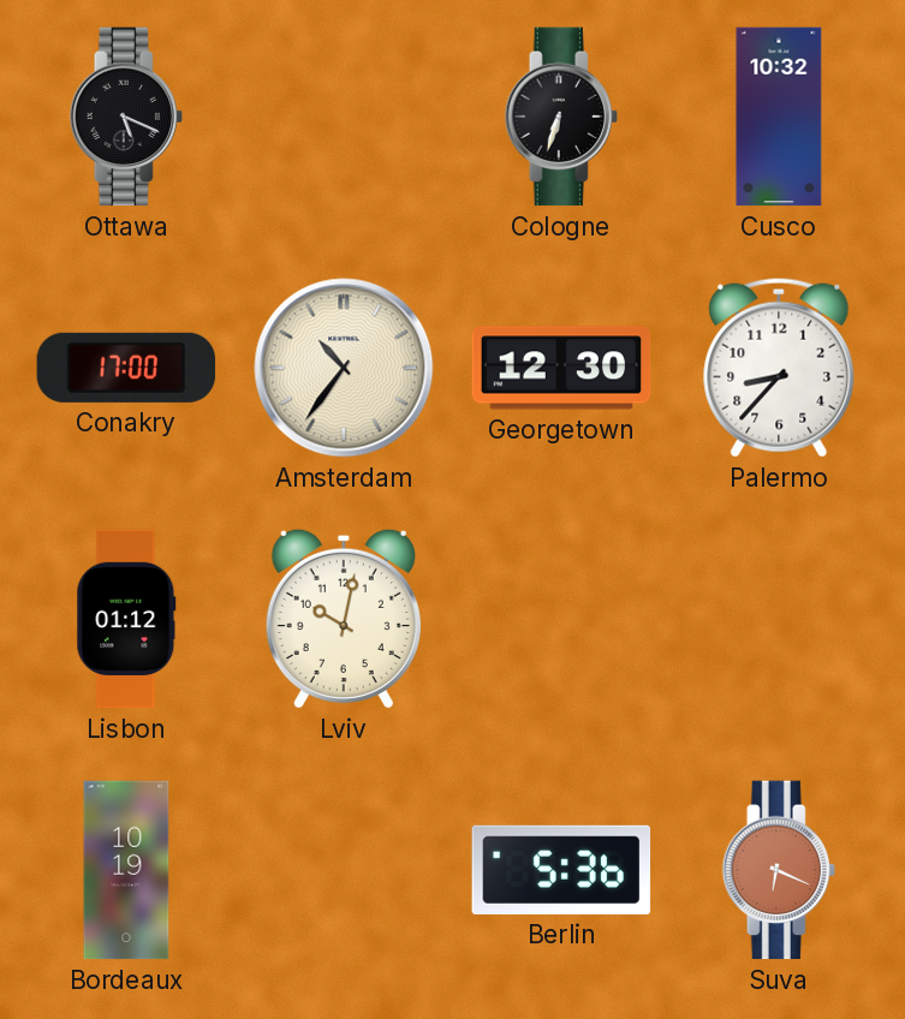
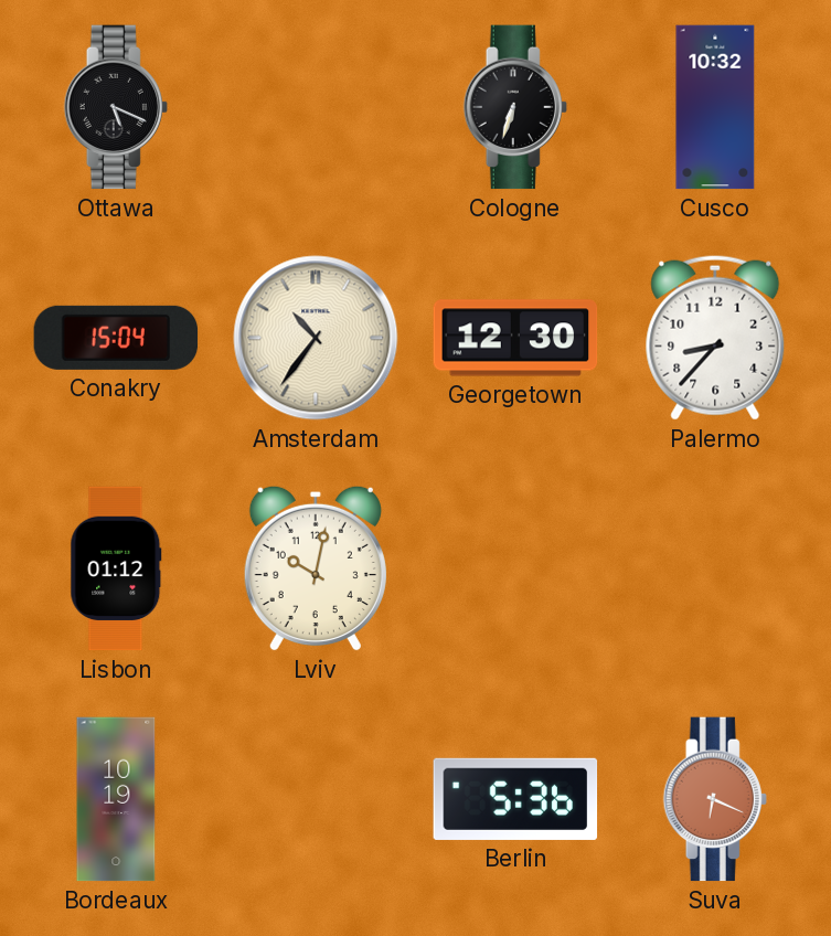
Conakry: 17:00 -> 15:04 (116, 338)
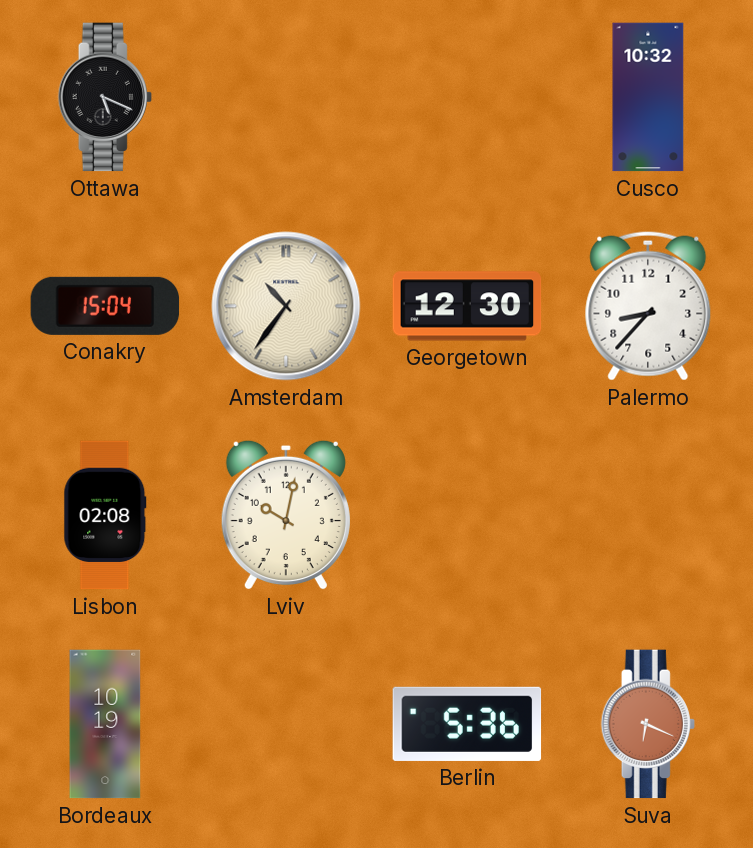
Cologne: 6:33 -> none (515, 107)
Lisbon: 01:12 -> 02:08 (105, 515)
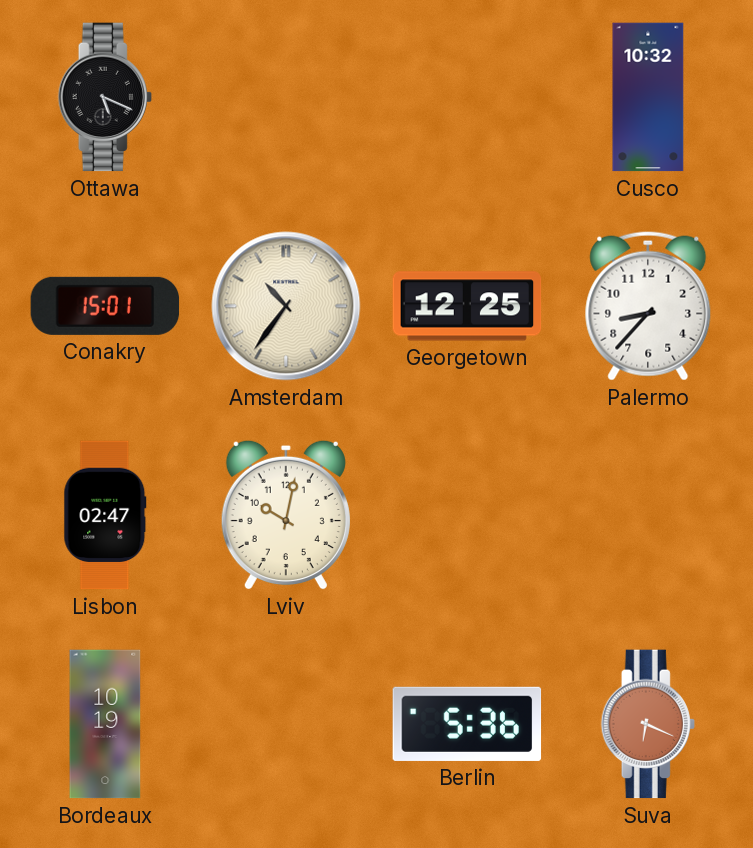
Conakry: 15:04 -> 15:01 (105, 306)
Georgetown: 12:30 -> 12:25 (467, 306)
Lisbon: 02:08 -> 02:47 (105, 515)
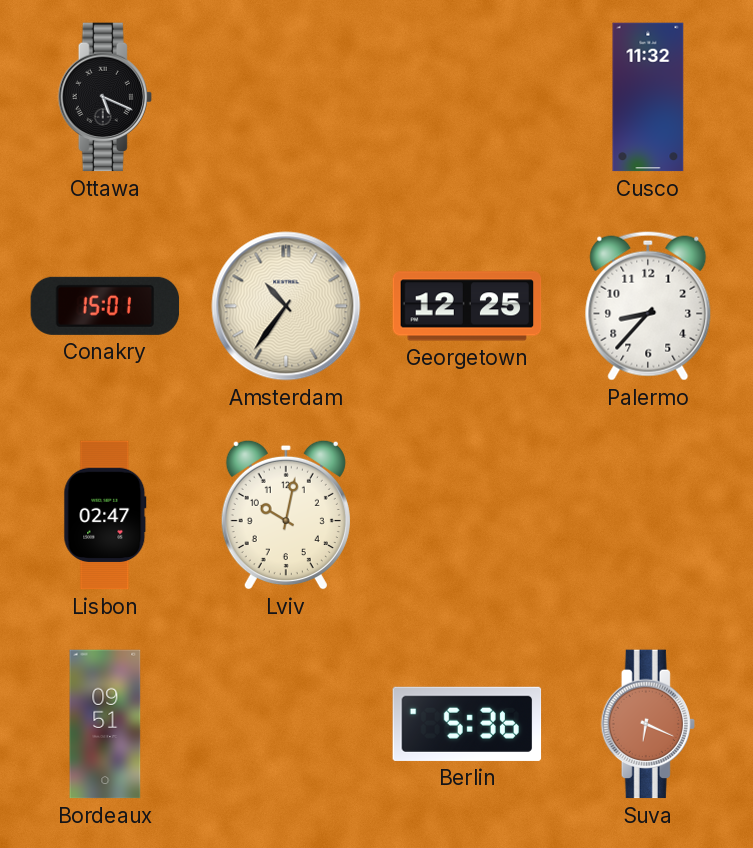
Cusco: 10:32 -> 11:32 (648, 97)
Bordeaux: 10:19 -> 09:51 (105, 724)
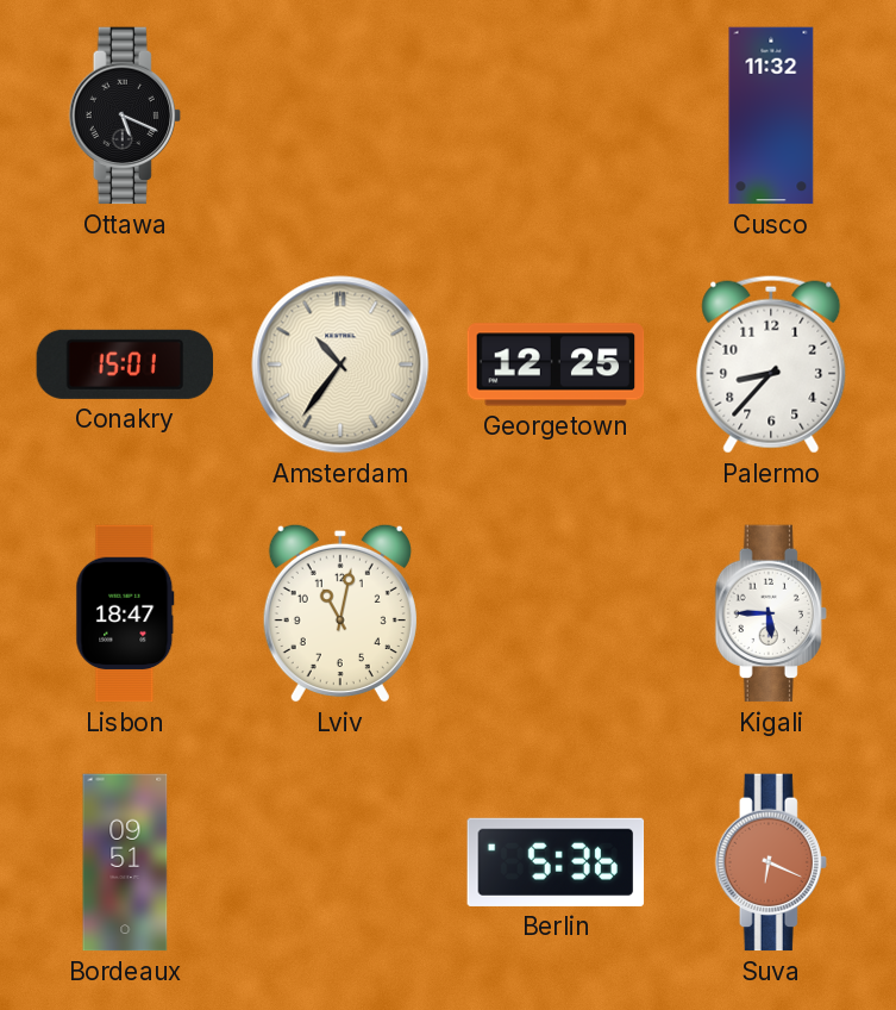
Lisbon: 02:47 -> 18:47 (125, 613)
Lviv: 10:02 -> 11:02 (340, 613)
Kigali: none -> 5:45 (771, 613)
